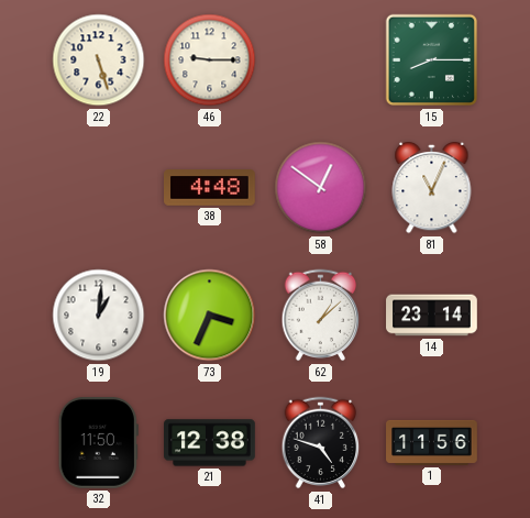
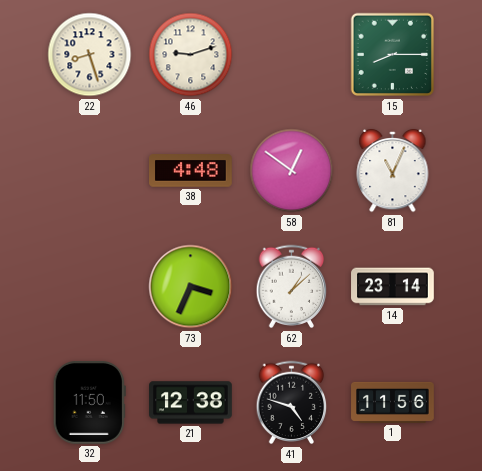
22: 5:27 -> 8:27 (90, 55)
46: 9:15 -> 9:12 (191, 55)
19: 1:01 -> none (99, 316)
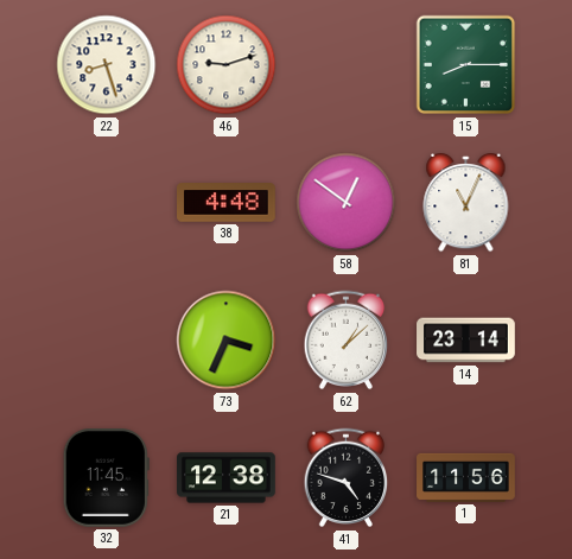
32: 11:50 -> 11:45 (106, 478)
